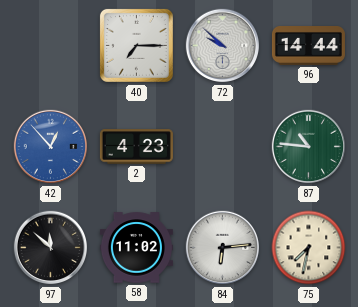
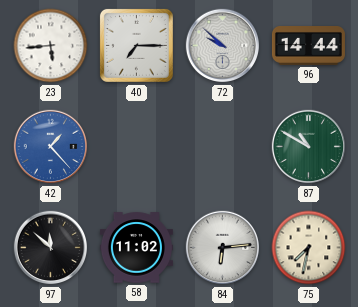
23: none -> 5:44 (51, 46)
42: 12:53 -> 1:23 (51, 147)
2: 4:23 -> none (136, 147)
87: 10:46 -> 10:50 (309, 147)
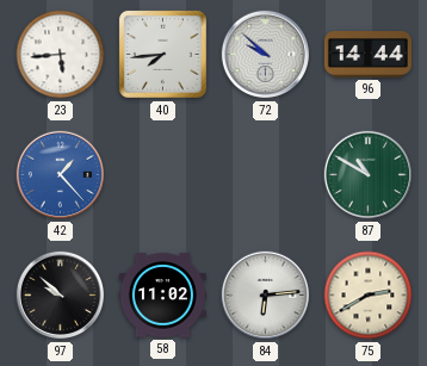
40: 7:15 -> 7:44 (162, 54)
97: 11:52 -> 9:52 (61, 296)
75: 7:32 -> 2:40 (369, 296)
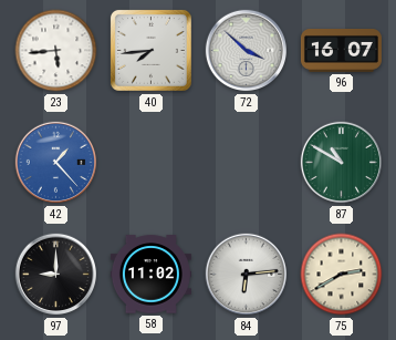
72: 9:52 -> 3:52 (247, 51)
96: 14:44 -> 16:07 (341, 51)
97: 9:52 -> 9:00 (56, 275)
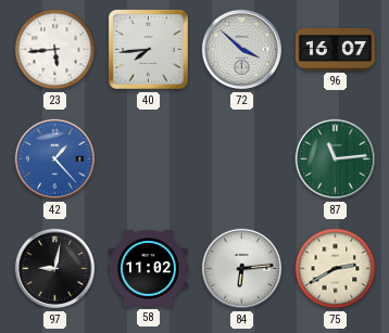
87: 10:50 -> 11:14 (336, 159)
97: 9:00 -> 9:02 (55, 269)
